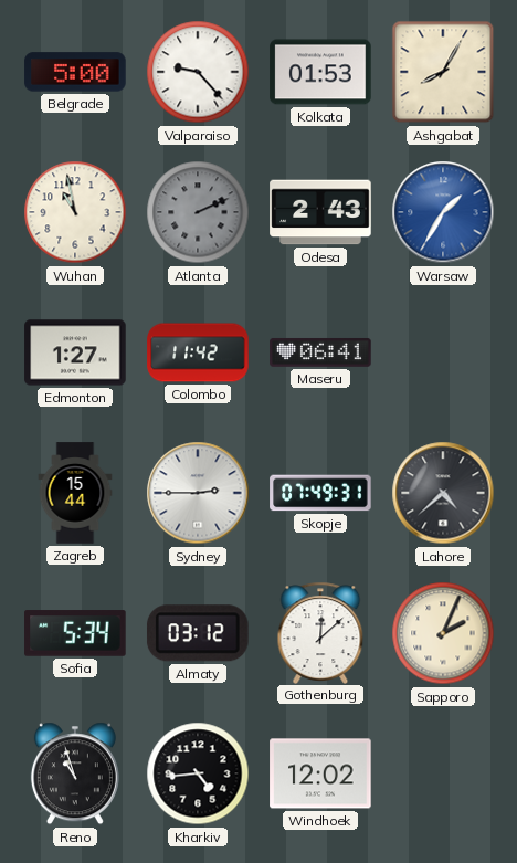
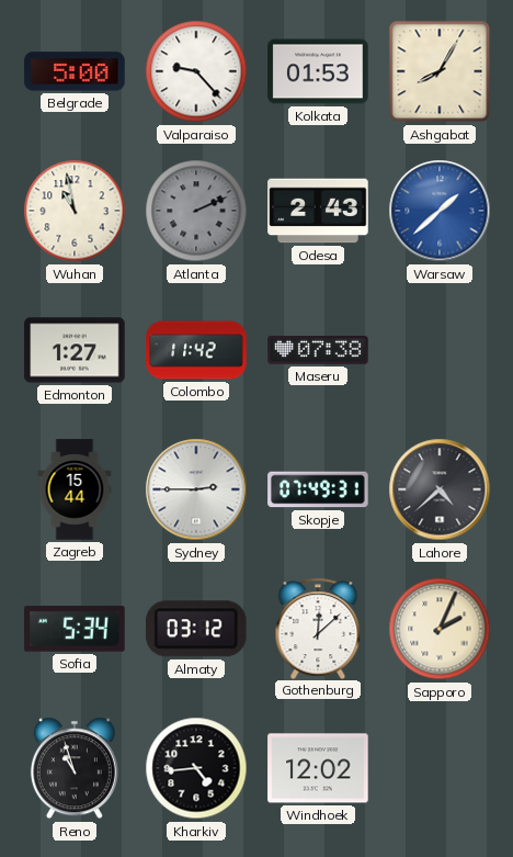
Warsaw: 1:35 -> 1:38 (440, 211)
Maseru: 06:41 -> 07:38 (318, 350)
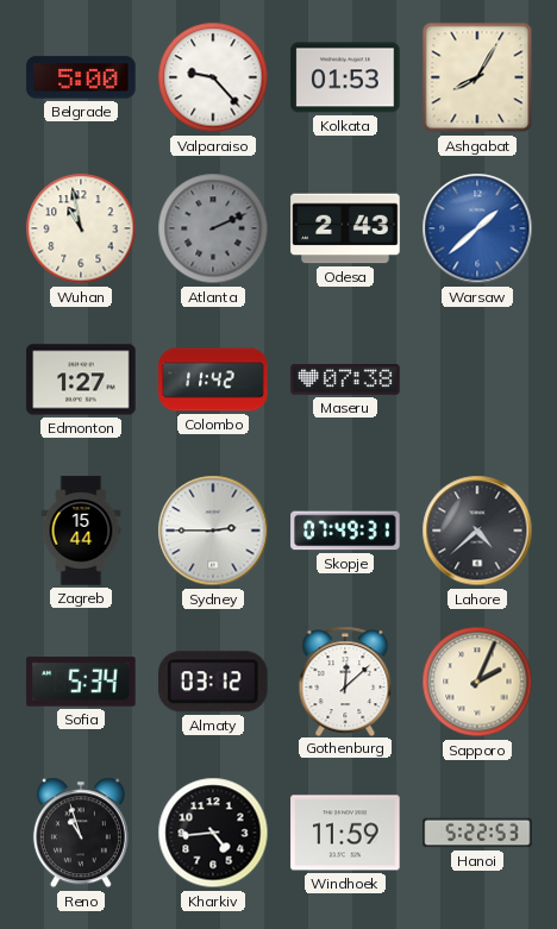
Windhoek: 12:02 -> 11:59 (345, 833)
Hanoi: none -> 5:22 (477, 833)
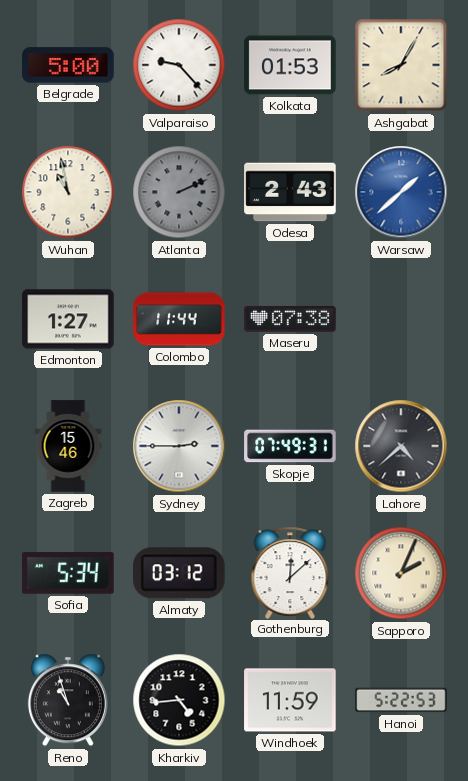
Colombo: 11:42 -> 11:44 (179, 319)
Zagreb: 15:44 -> 15:46 (68, 446)
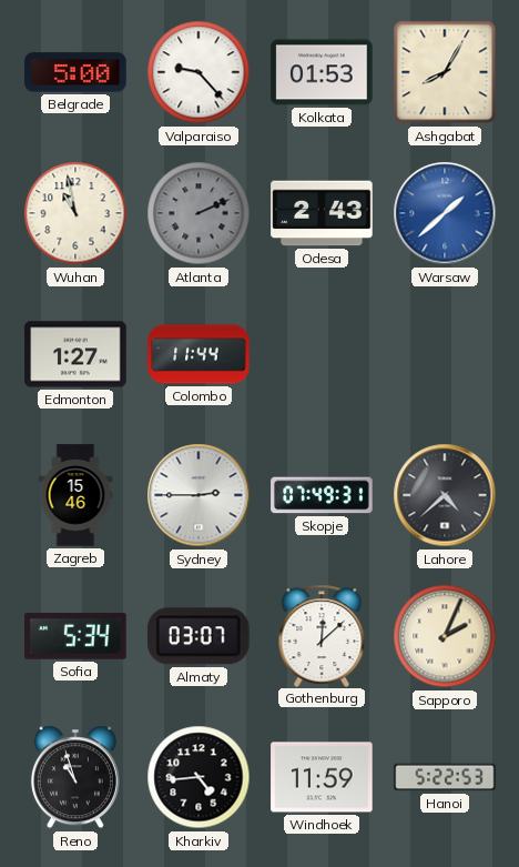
Maseru: 07:38 -> none (290, 319)
Almaty: 03:12 -> 03:07 (199, 636)
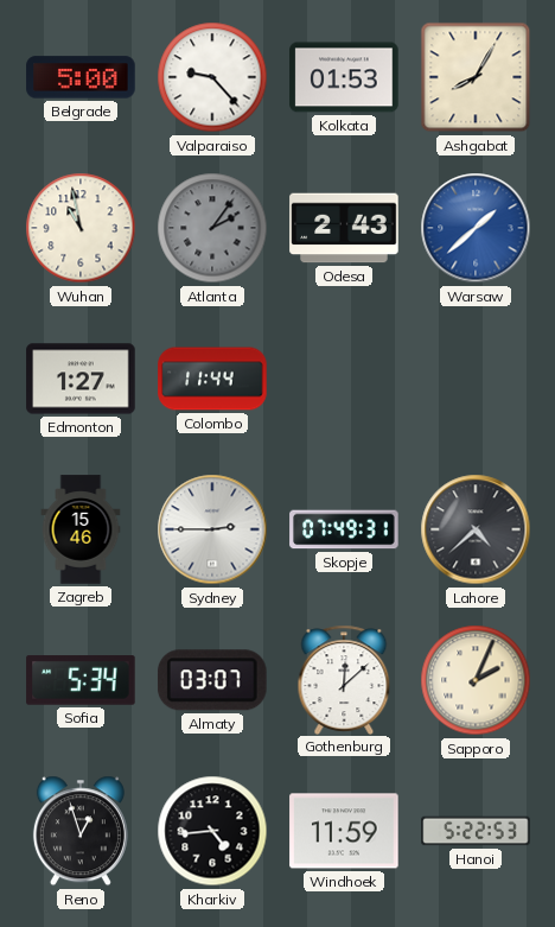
Atlanta: 2:11 -> 2:06 (212, 228)
Reno: 10:57 -> 12:57 (81, 831)
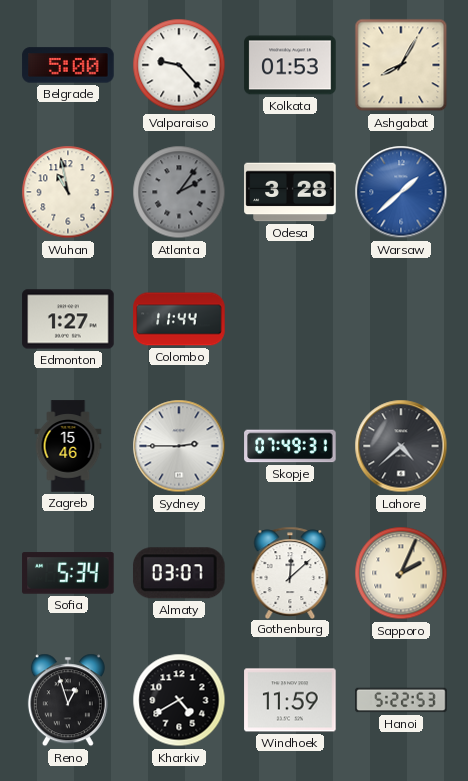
Odesa: 2:43 -> 3:28 (290, 192)
Kharkiv: 4:44 -> 4:40 (179, 700)
